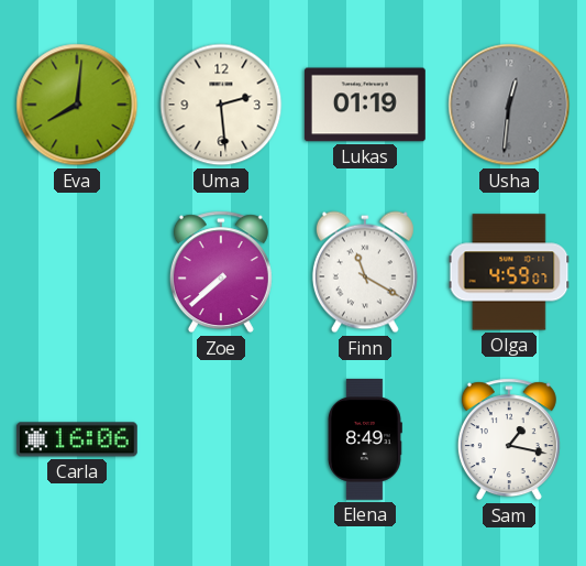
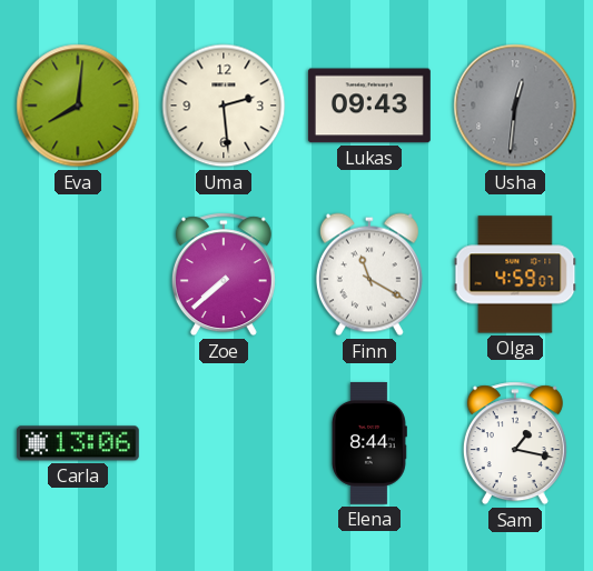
Lukas: 01:19 -> 09:43 (369, 106)
Carla: 16:06 -> 13:06 (78, 443)
Elena: 8:49 -> 8:44 (369, 443)
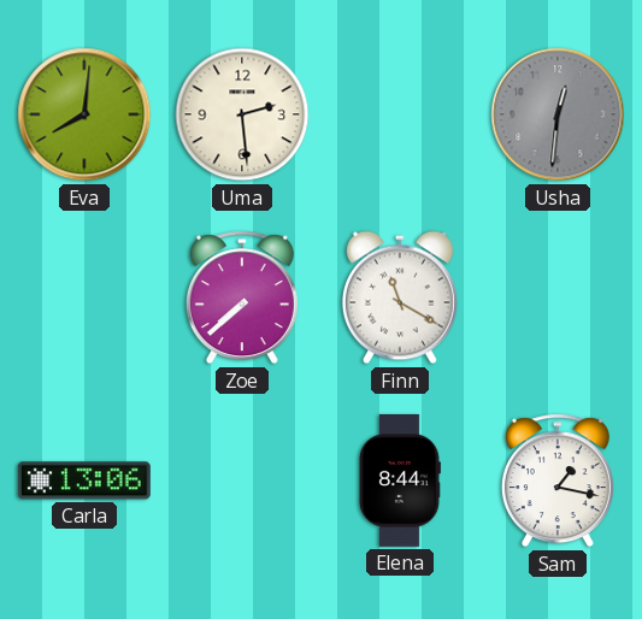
Lukas: 09:43 -> none (369, 106)
Olga: 4:59 -> none (515, 274)
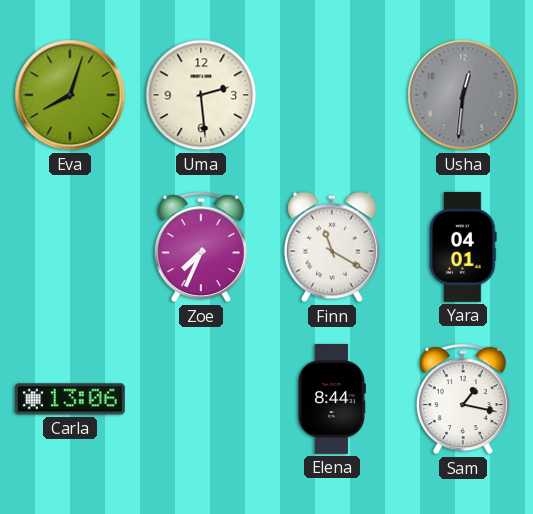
Eva: 8:01 -> 8:03 (70, 95)
Zoe: 7:38 -> 7:34 (201, 247)
Yara: none -> 04:01 (463, 247)
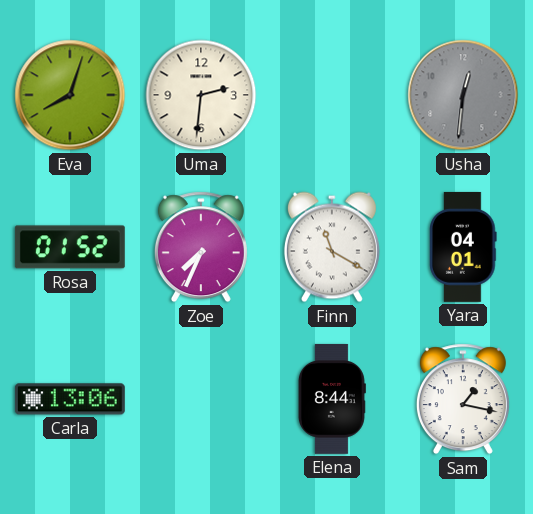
Uma: 2:29 -> 2:31 (201, 95)
Rosa: none -> 01:52 (70, 247)
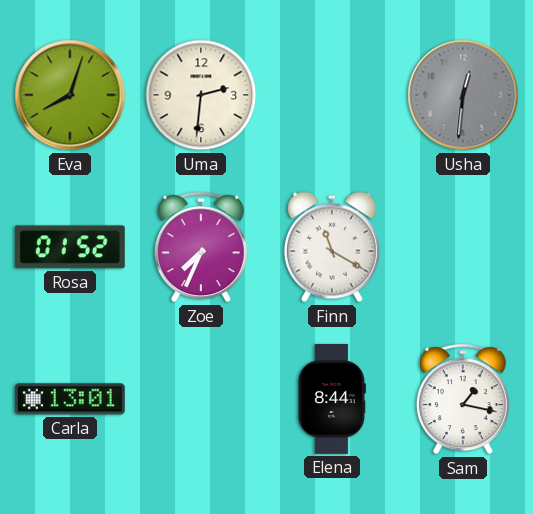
Yara: 04:01 -> none (463, 247)
Carla: 13:06 -> 13:01 (70, 399)
